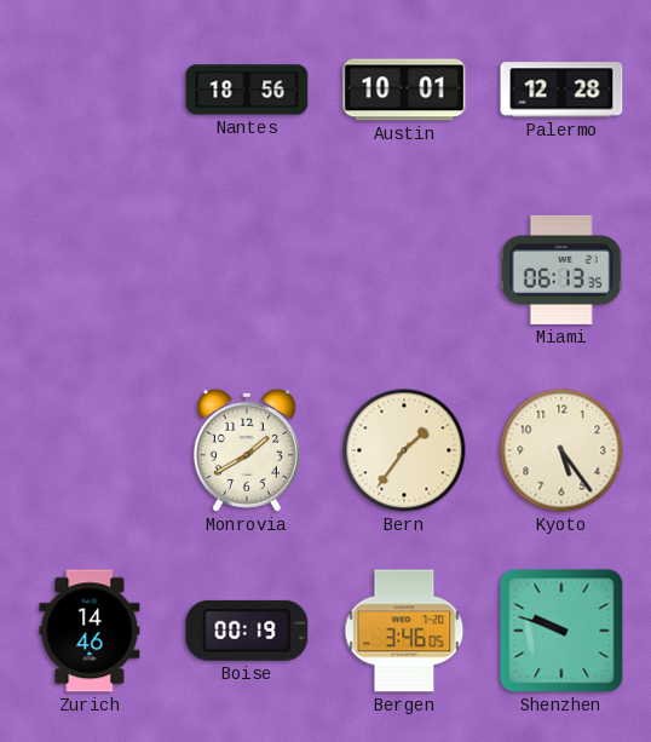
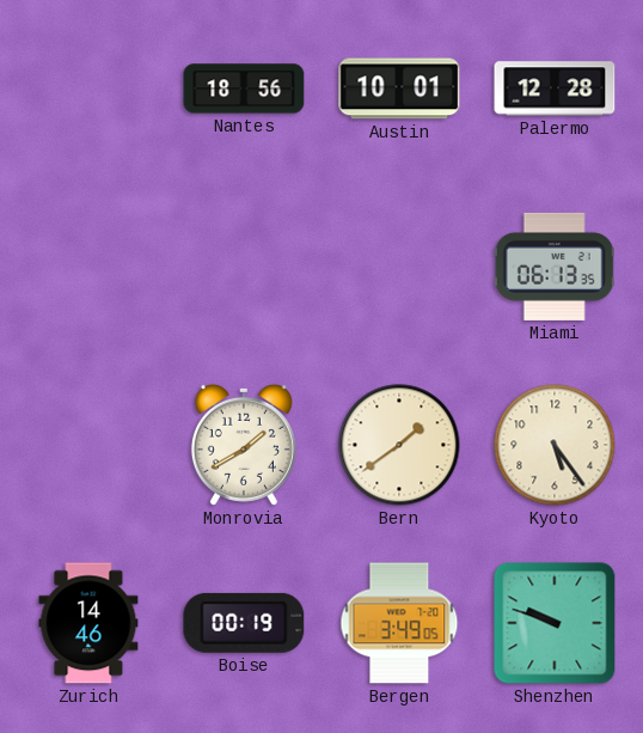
Bern: 1:36 -> 1:39 (399, 445)
Bergen: 3:46 -> 3:49 (399, 623)
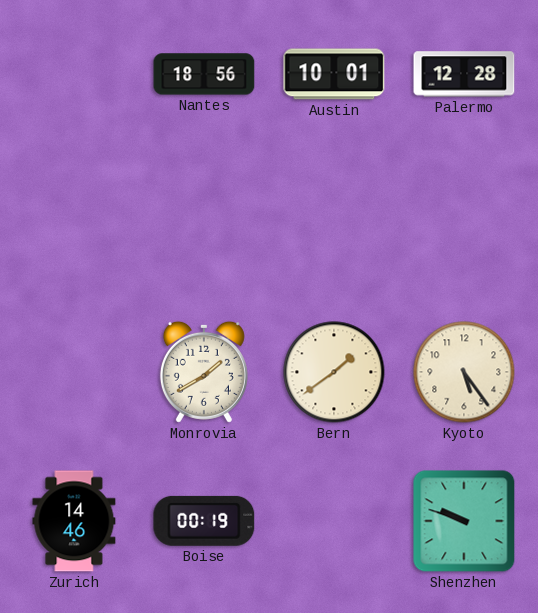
Miami: 06:13 -> none (555, 267)
Bergen: 3:49 -> none (399, 623)
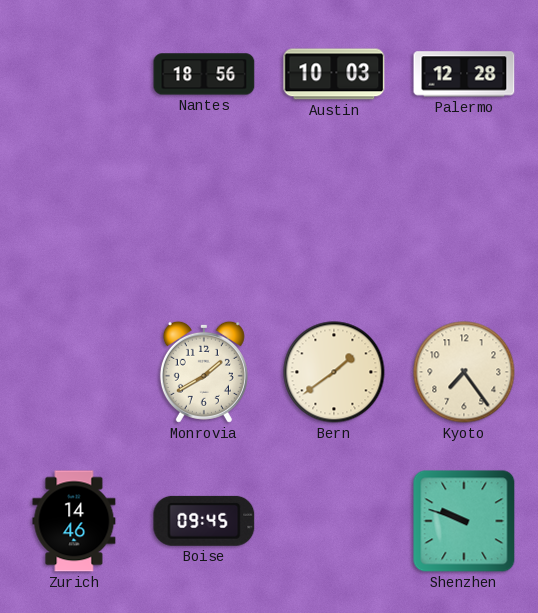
Austin: 10:01 -> 10:03 (334, 74)
Kyoto: 5:24 -> 7:24 (464, 372)
Boise: 00:19 -> 09:45 (204, 521)
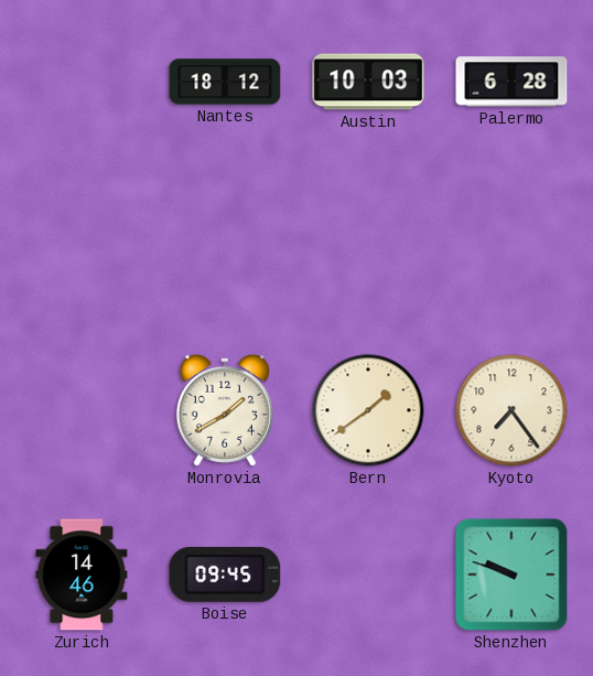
Nantes: 18:56 -> 18:12 (225, 82)
Palermo: 12:28 -> 6:28 (511, 82)
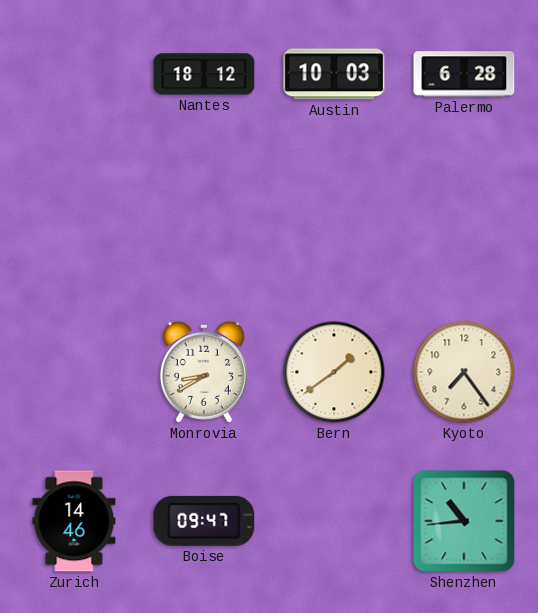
Monrovia: 1:40 -> 8:40 (204, 372)
Boise: 09:45 -> 09:47 (204, 521)
Shenzhen: 9:48 -> 10:44 (464, 521)
